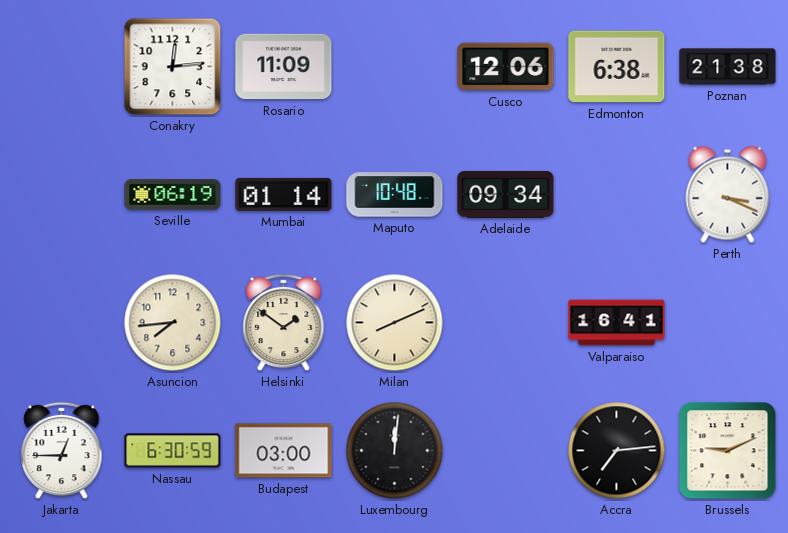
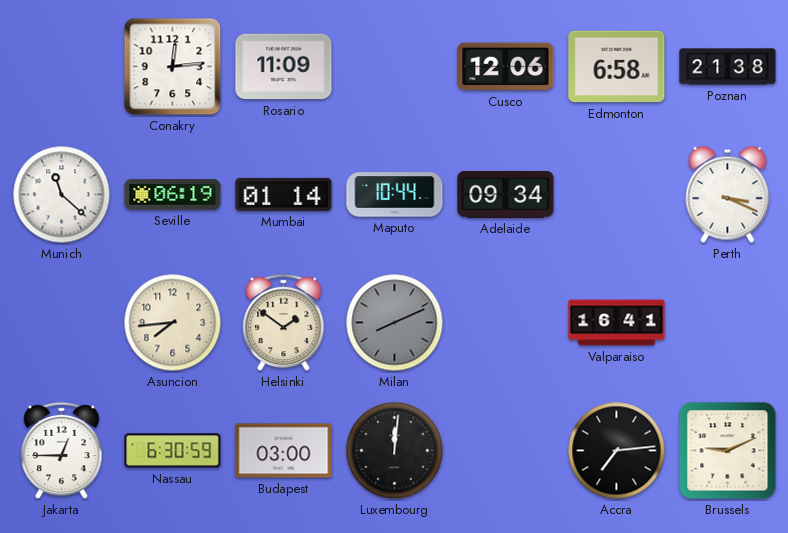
Edmonton: 6:38 -> 6:58 (617, 67)
Munich: none -> 11:22 (62, 195)
Maputo: 10:48 -> 10:44 (395, 195)
Milan dial: cream -> grey (395, 323)
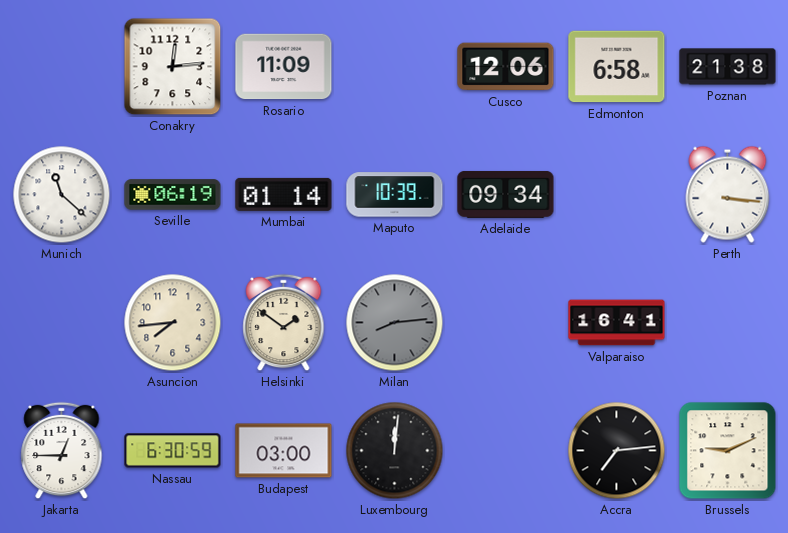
Maputo: 10:44 -> 10:39 (395, 195)
Perth: 3:19 -> 3:16 (728, 194)
Milan: 8:11 -> 8:14 (395, 323)
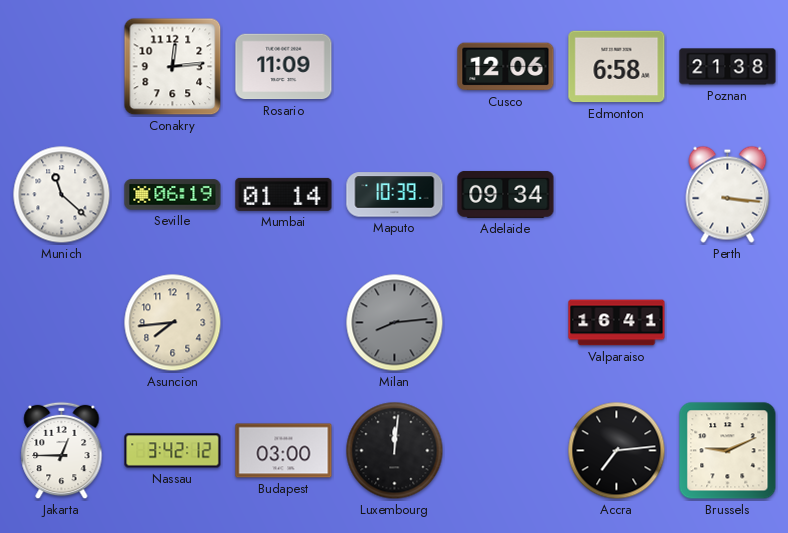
Helsinki: 1:51 -> none (284, 323)
Nassau: 6:30 -> 3:42 (173, 451)
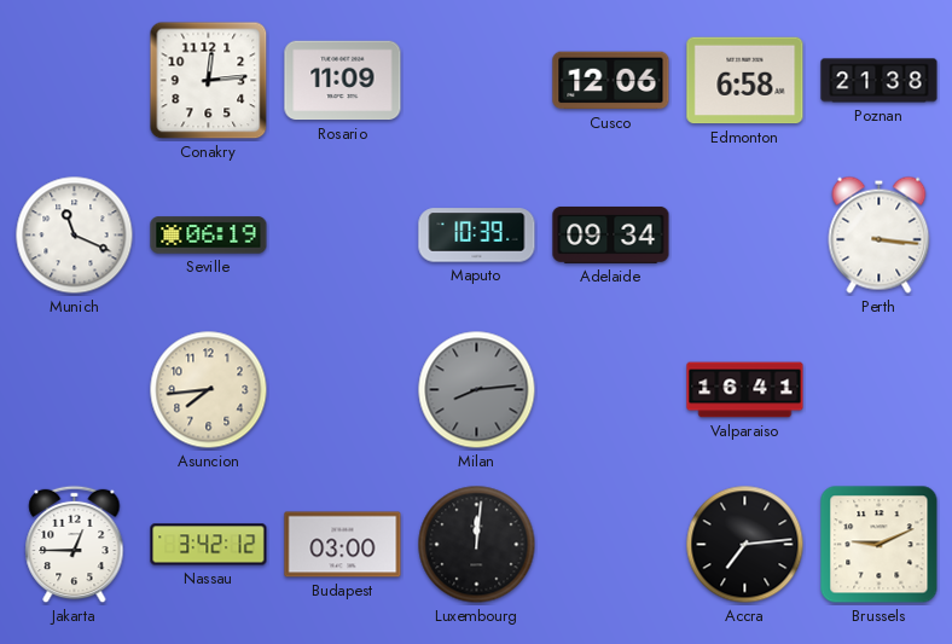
Munich: 11:22 -> 11:19 (75, 236)
Mumbai: 01:14 -> none (284, 194)
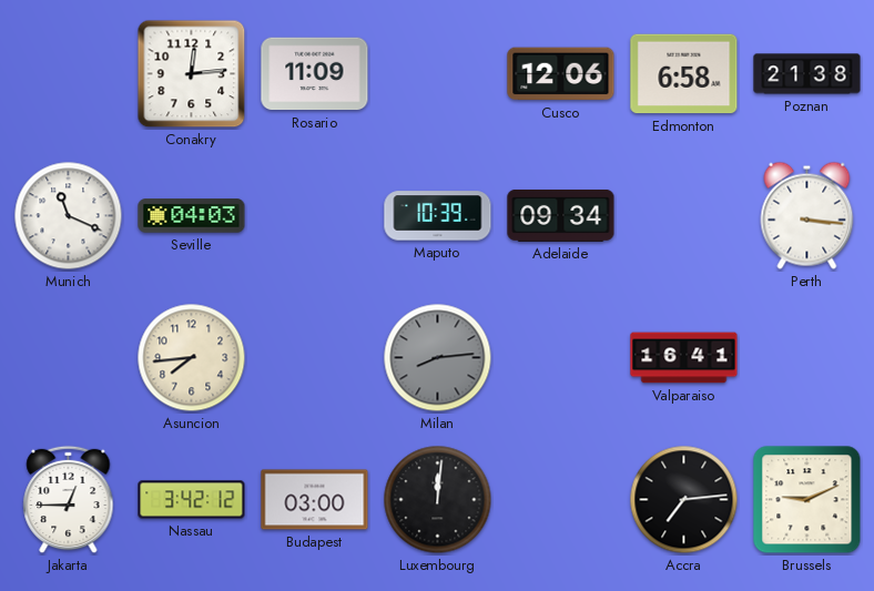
Seville: 06:19 -> 04:03 (192, 216)
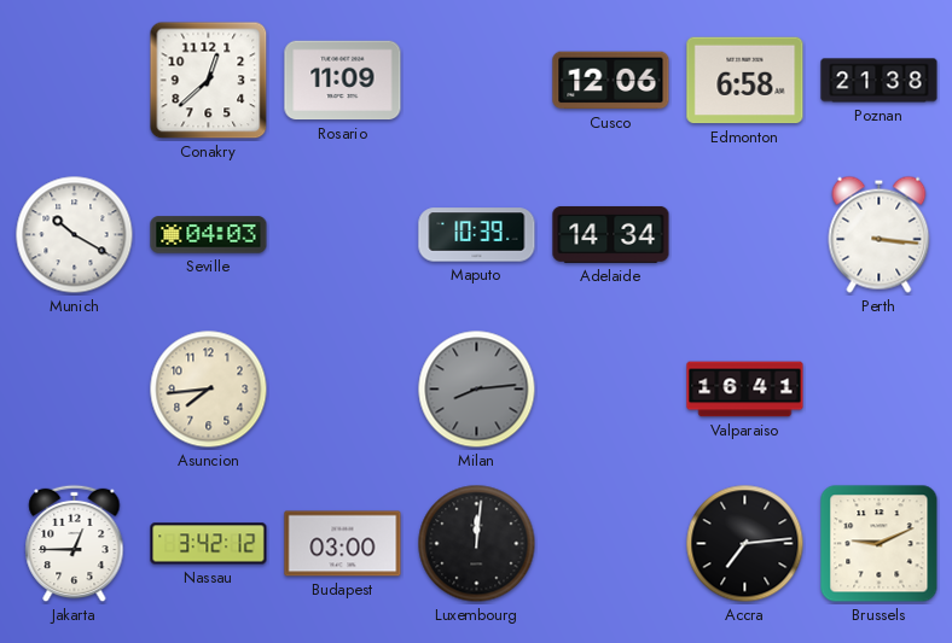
Conakry: 12:14 -> 12:38 (209, 81)
Munich: 11:19 -> 10:20 (75, 235)
Adelaide: 09:34 -> 14:34 (611, 234)
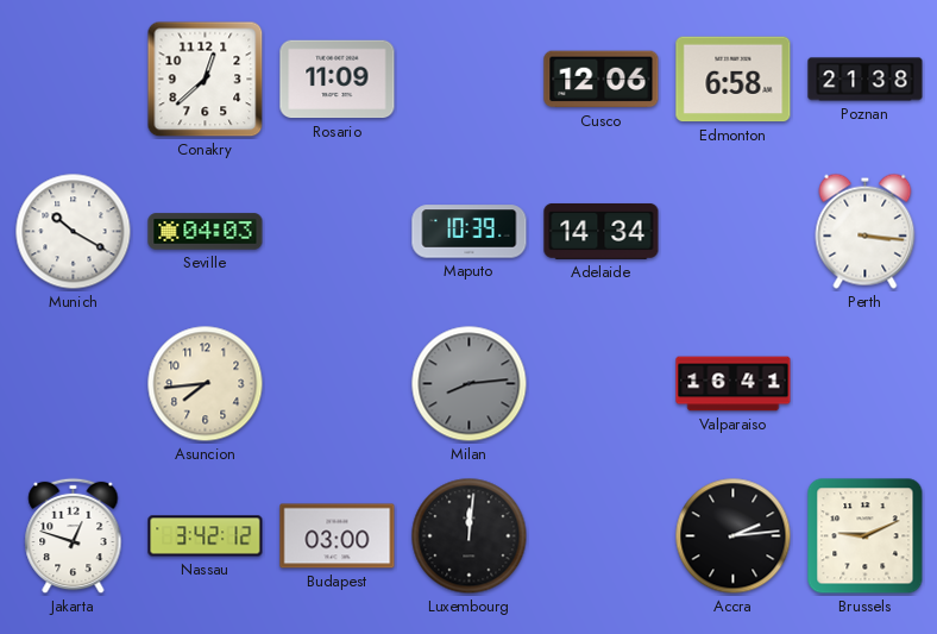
Jakarta: 12:45 -> 12:48 (74, 536)
Accra: 7:14 -> 2:14 (734, 536)
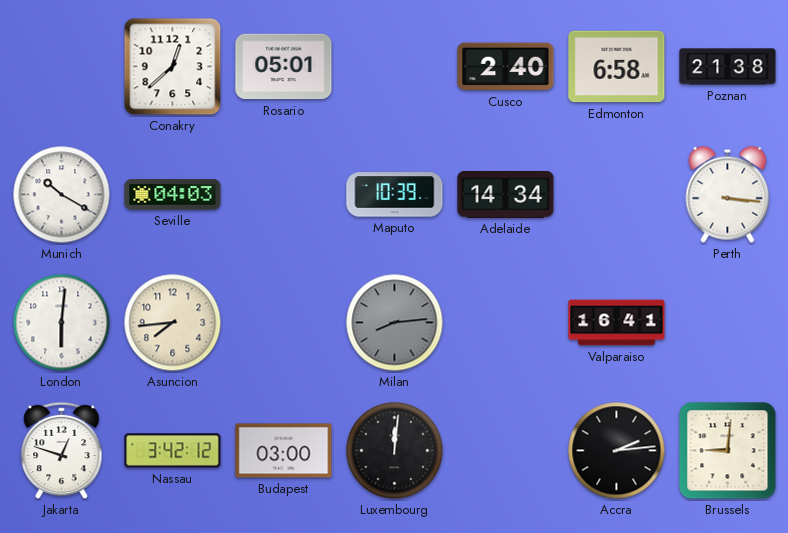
Rosario: 11:09 -> 05:01 (284, 67)
Cusco: 12:06 -> 2:40 (506, 67)
London: none -> 6:01 (62, 323)
Brussels: 9:11 -> 9:01 (728, 451)
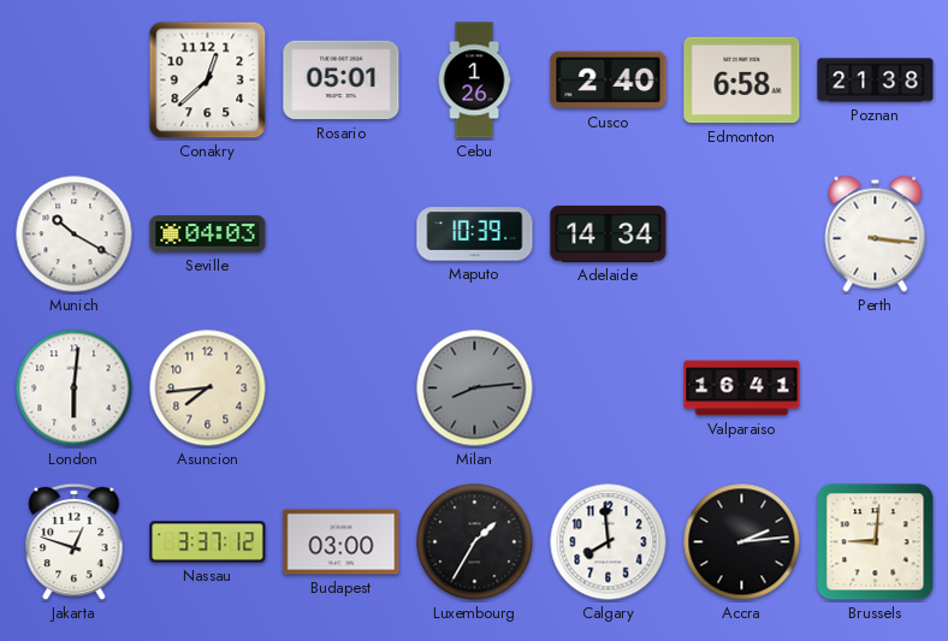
Cebu: none -> 1:26 (474, 81)
Nassau: 3:42 -> 3:37 (208, 542)
Luxembourg: 12:01 -> 1:35 (475, 542)
Calgary: none -> 7:59 (609, 542)
